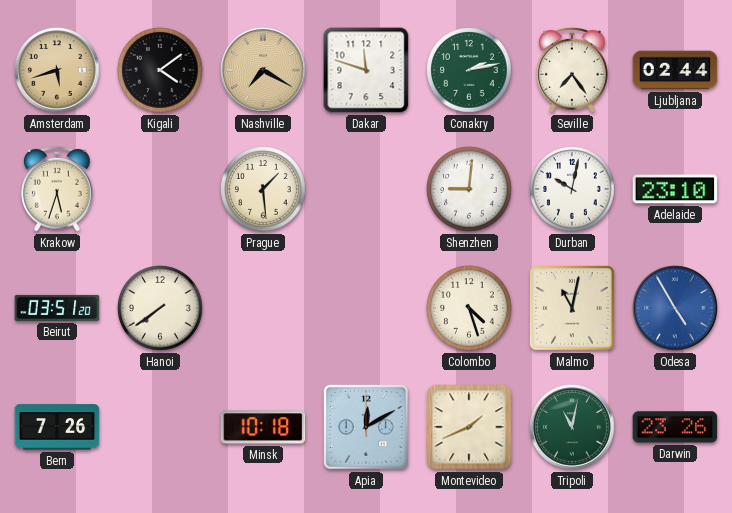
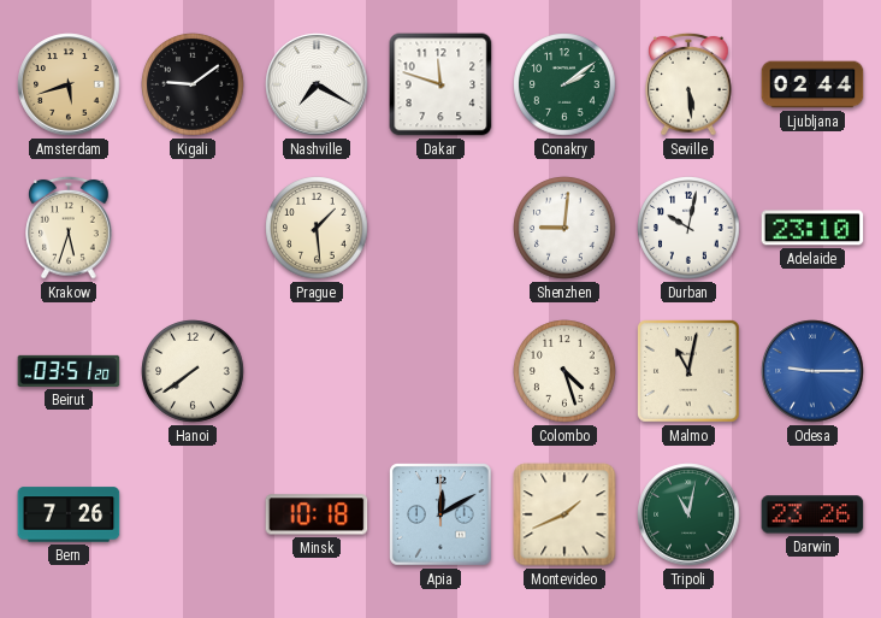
Kigali: 4:09 -> 9:09 (193, 84)
Nashville dial: champagne -> white (317, 84)
Conakry: 2:13 -> 2:09 (564, 84)
Seville: 7:24 -> 5:29 (688, 84)
Odesa: 4:55 -> 9:15 (812, 371)
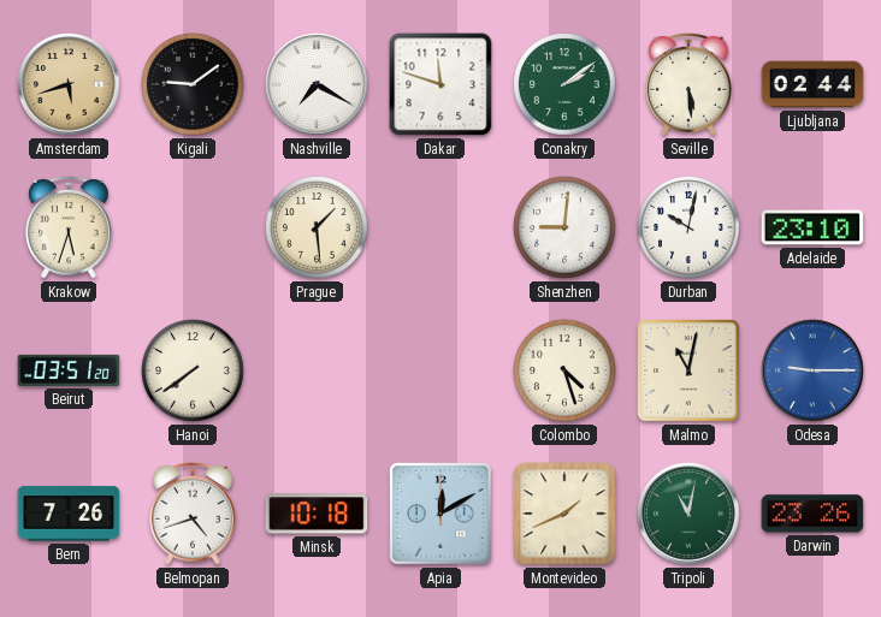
Belmopan: none -> 4:42 (193, 514)
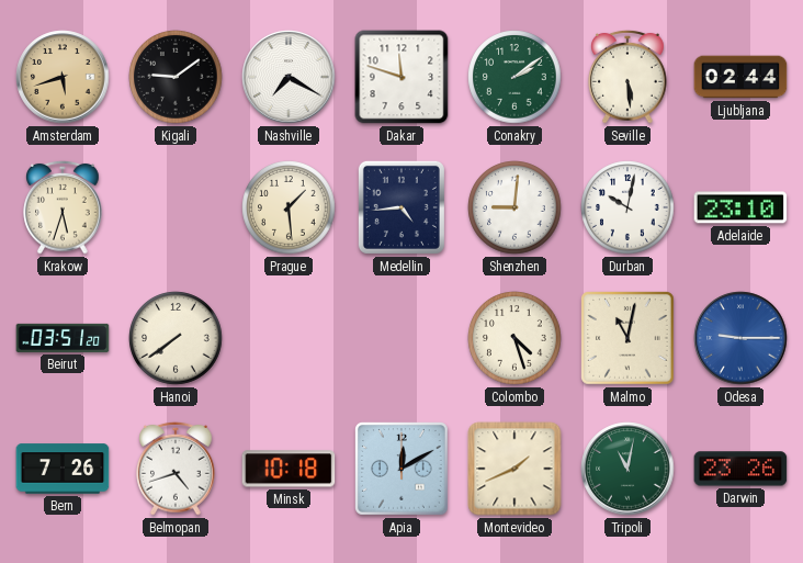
Medellin: none -> 4:44 (401, 207)
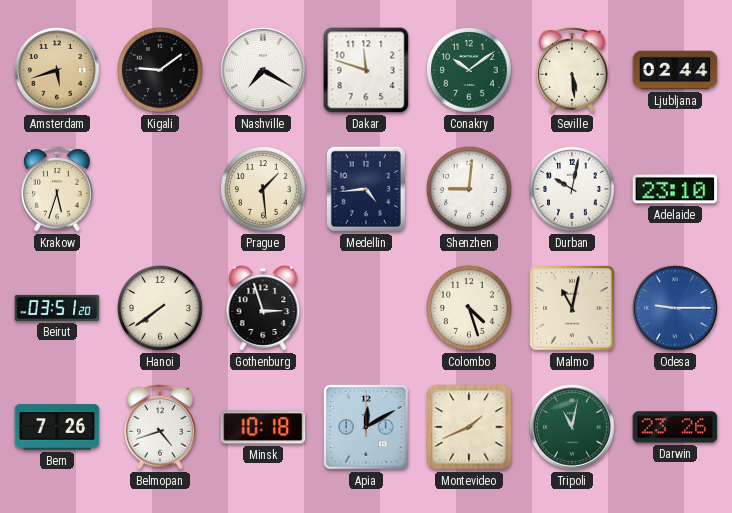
Conakry: 2:09 -> 10:09 (469, 70)
Gothenburg: none -> 2:57 (263, 308)
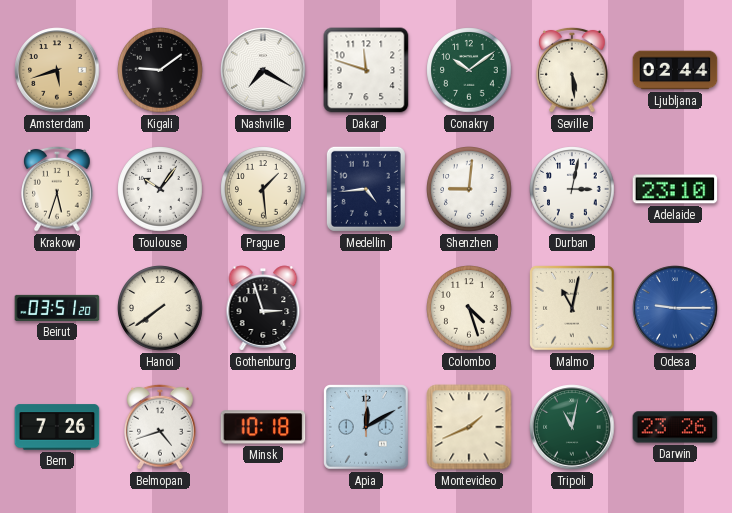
Toulouse: none -> 10:06 (160, 189)
Durban: 10:02 -> 3:02 (572, 189)
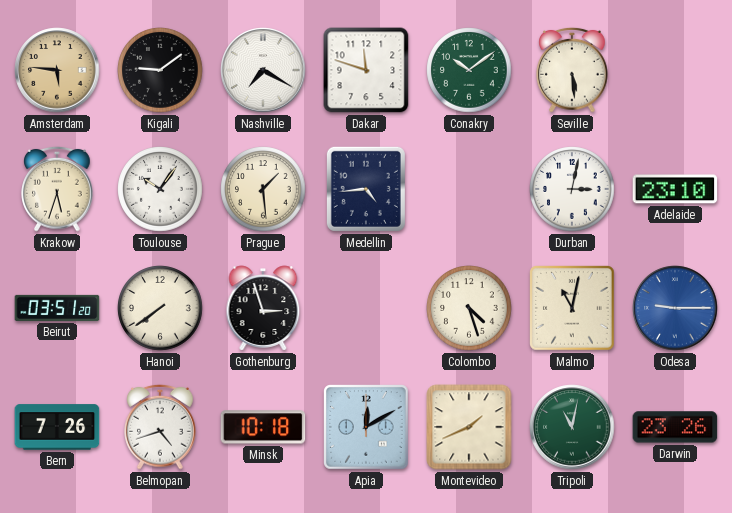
Amsterdam: 5:42 -> 5:46 (57, 70)
Ljubljana: 02:44 -> none (675, 70)
Shenzhen: 9:01 -> none (469, 189)
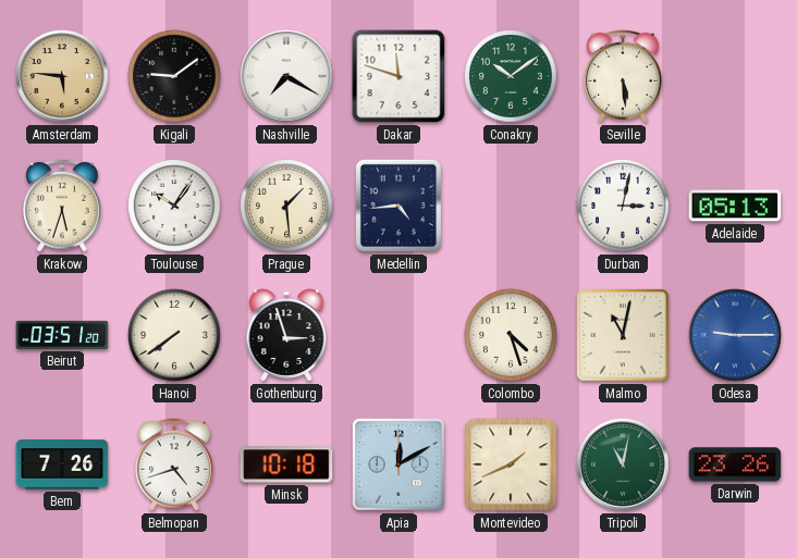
Adelaide: 23:10 -> 05:13 (735, 206)
